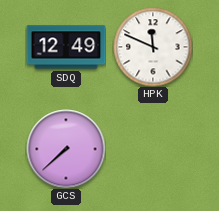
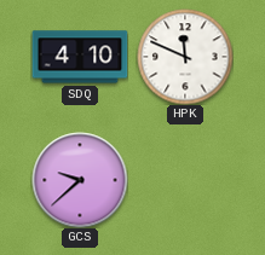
SDQ: 12:49 -> 4:10 (80, 57)
GCS: 7:38 -> 9:38 (80, 180)
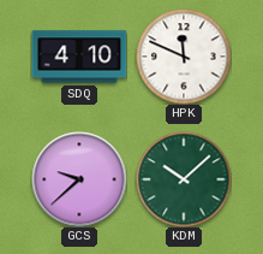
KDM: none -> 10:08 (184, 179)
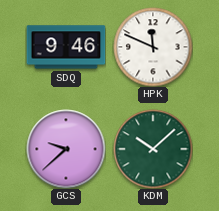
SDQ: 4:10 -> 9:46 (66, 47)
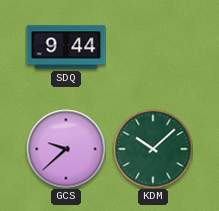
SDQ: 9:46 -> 9:44 (66, 47)
HPK: 11:49 -> none (153, 47)
